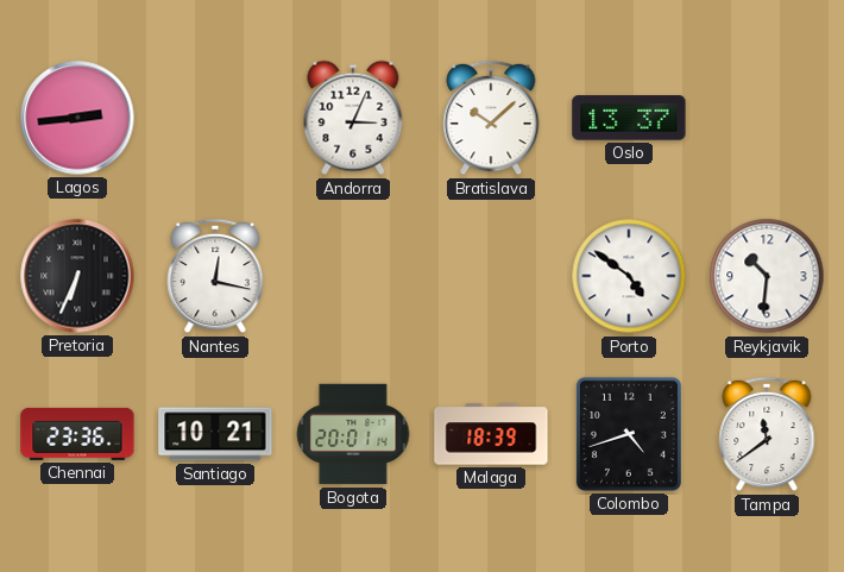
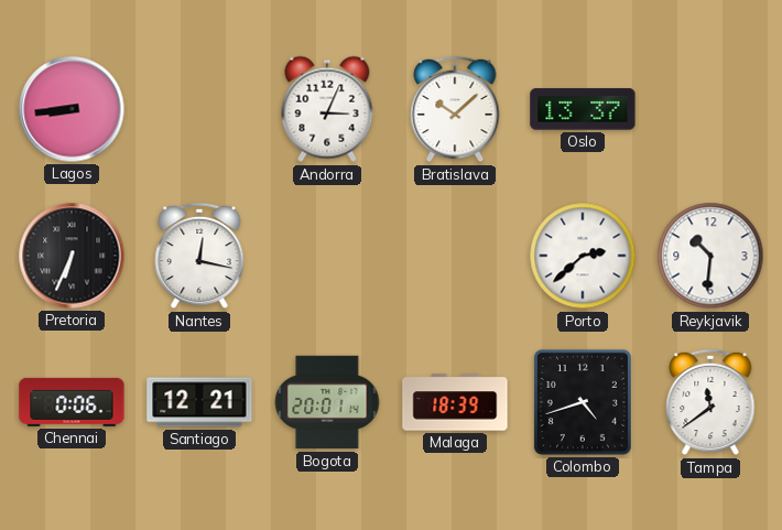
Lagos: 2:44 -> 8:44 (72, 109)
Porto: 4:51 -> 2:38 (583, 256)
Chennai: 23:36 -> 0:06 (72, 402)
Santiago: 10:21 -> 12:21 (199, 402)
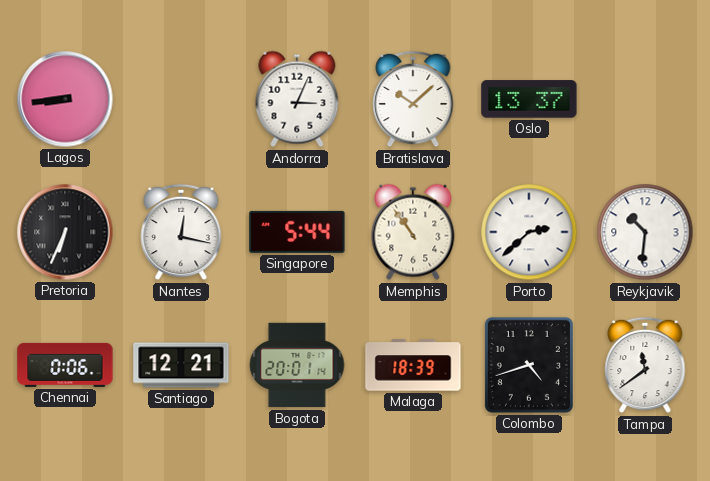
Singapore: none -> 5:44 (297, 232)
Memphis: none -> 10:54 (413, 232)
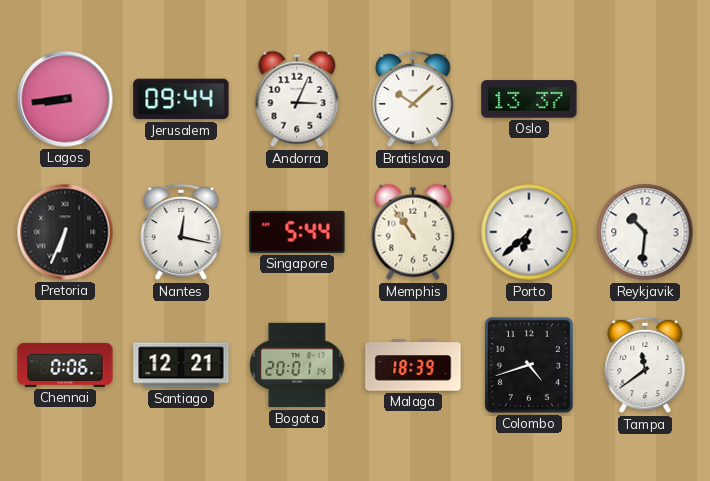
Jerusalem: none -> 09:44 (181, 99)
Porto: 2:38 -> 6:38 (529, 232)
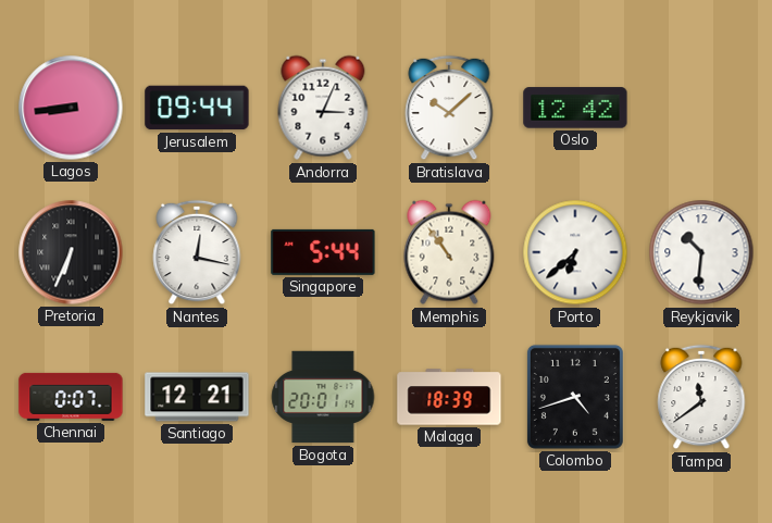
Oslo: 13:37 -> 12:42 (575, 108)
Chennai: 0:06 -> 0:07 (71, 397)
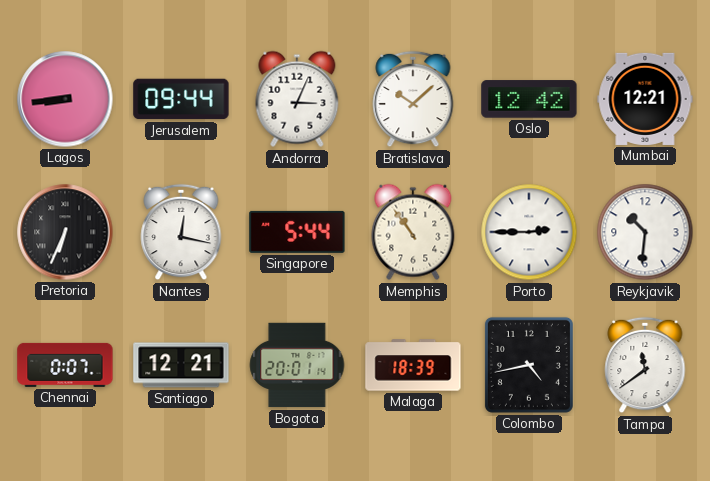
Mumbai: none -> 12:21 (645, 99)
Porto: 6:38 -> 2:45 (529, 232)
Colombo: 4:42 -> 4:43 (529, 365)
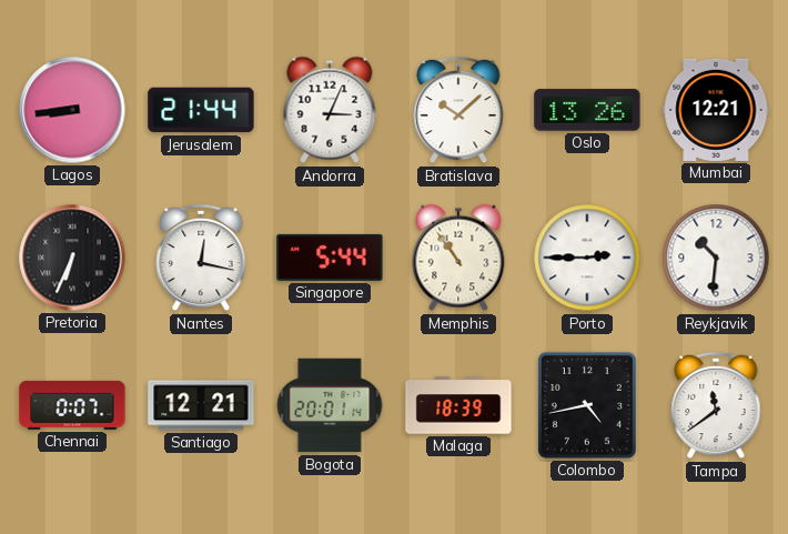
Jerusalem: 09:44 -> 21:44 (201, 110)
Oslo: 12:42 -> 13:26 (587, 110)
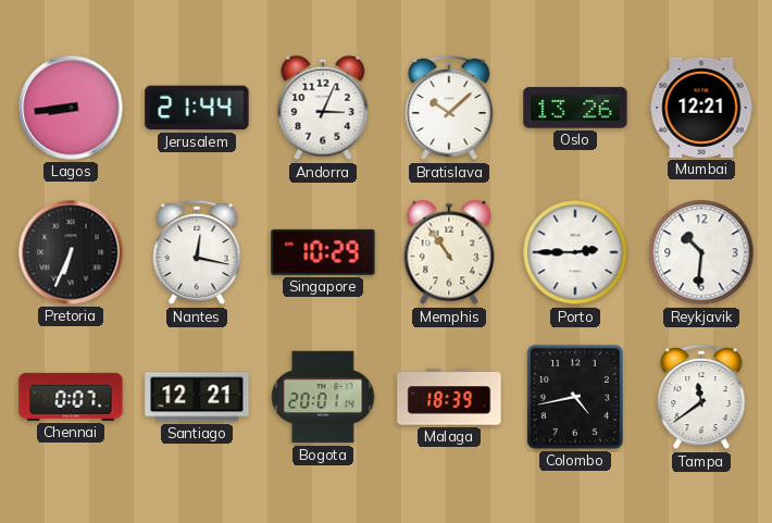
Singapore: 5:44 -> 10:29 (323, 252)
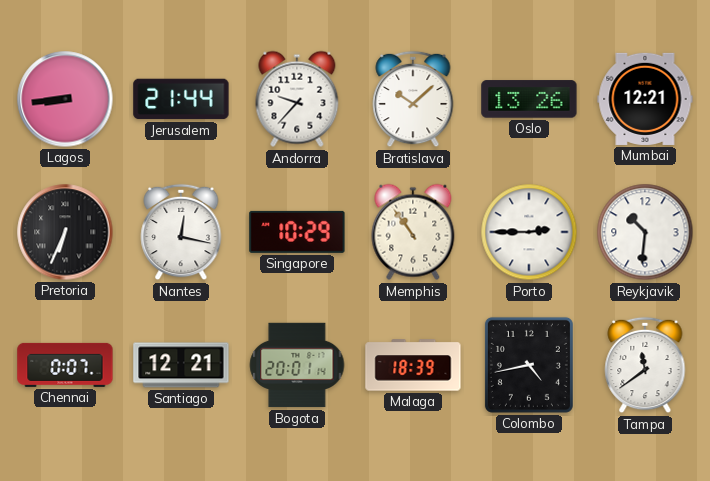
Andorra: 3:04 -> 9:37 (297, 99)
